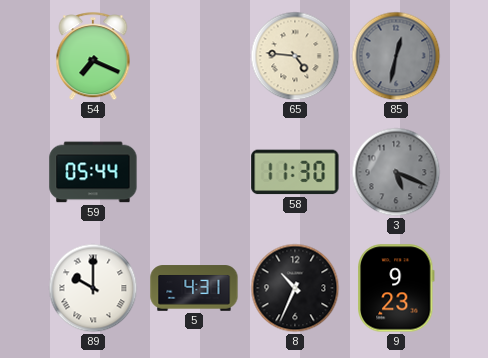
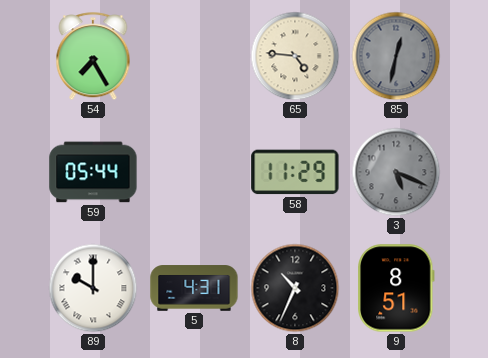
54: 7:19 -> 7:25 (93, 57)
58: 11:30 -> 11:29 (295, 172)
9: 9:23 -> 8:51 (397, 288)
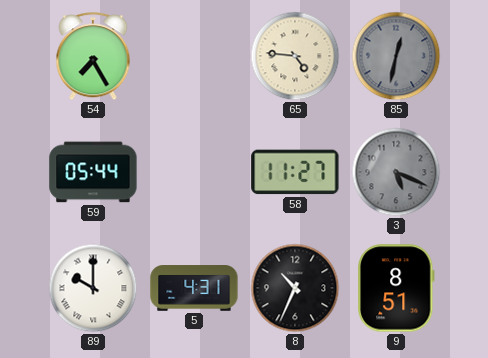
58: 11:29 -> 11:27 (295, 172)
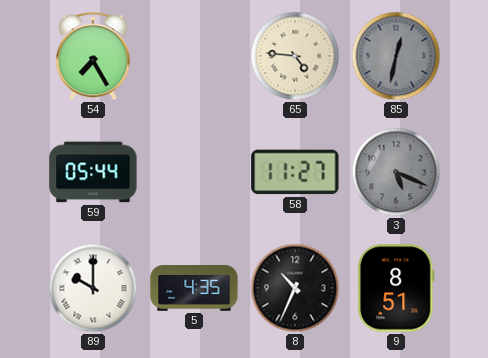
5: 4:31 -> 4:35 (194, 288)
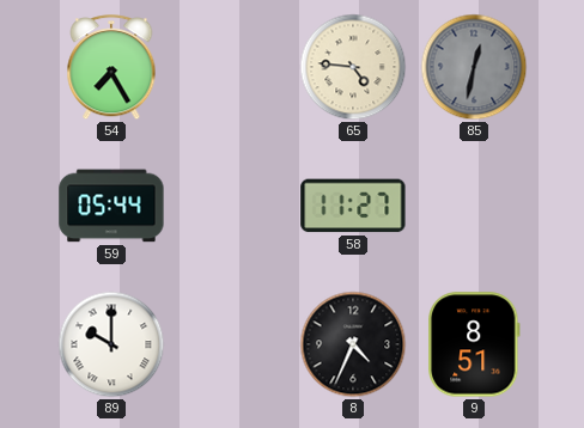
3: 5:19 -> none (396, 172)
5: 4:35 -> none (194, 288)
8: 10:34 -> 4:34 (353, 344)
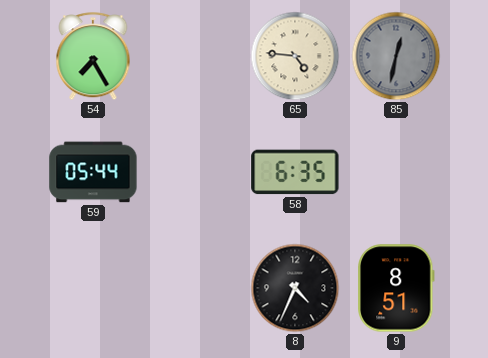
58: 11:27 -> 6:35 (295, 172)
89: 10:00 -> none (111, 344)
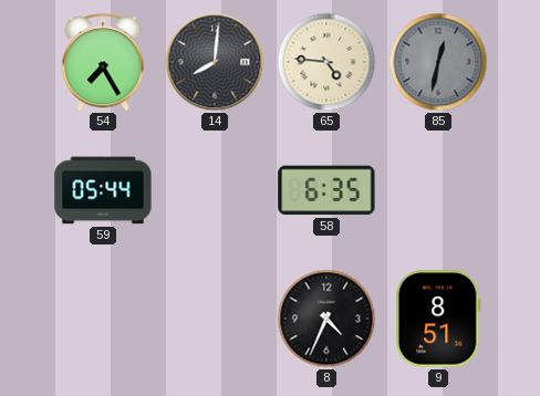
14: none -> 8:01 (215, 62)
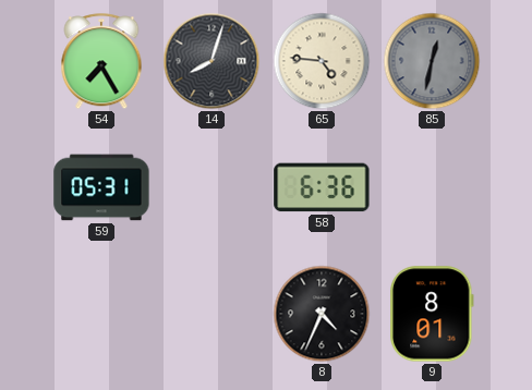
14: 8:01 -> 8:03 (211, 61)
59: 05:44 -> 05:31 (101, 187)
58: 6:35 -> 6:36 (322, 187)
9: 8:51 -> 8:01 (433, 314)
